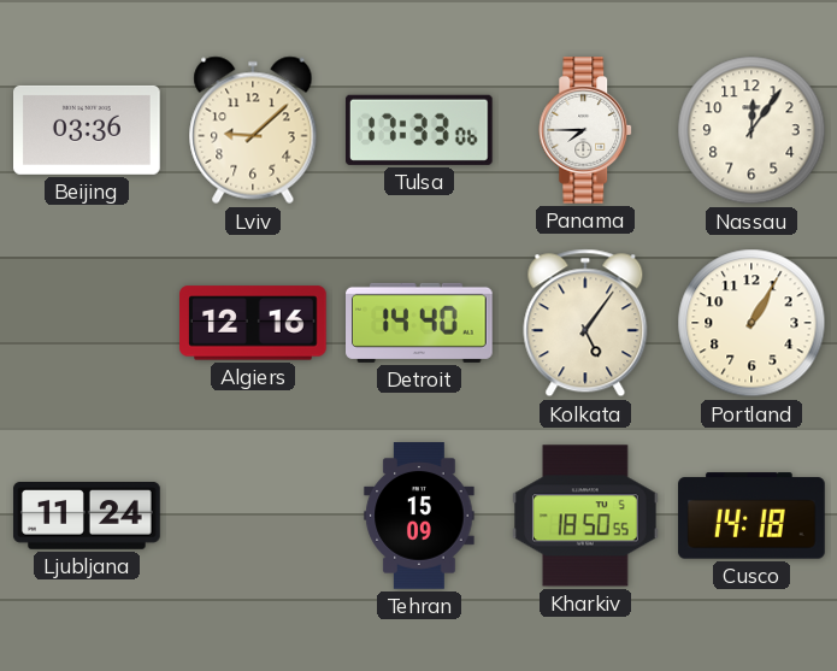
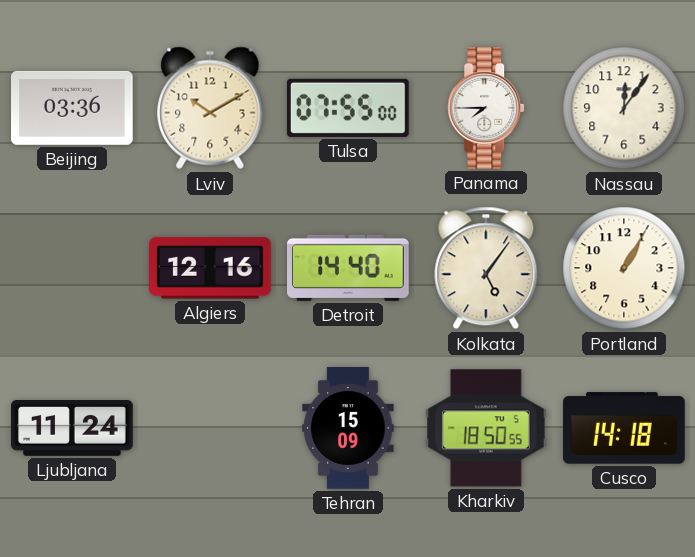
Lviv: 9:08 -> 10:10 (210, 108)
Tulsa: 17:33 -> 07:55 (348, 108)
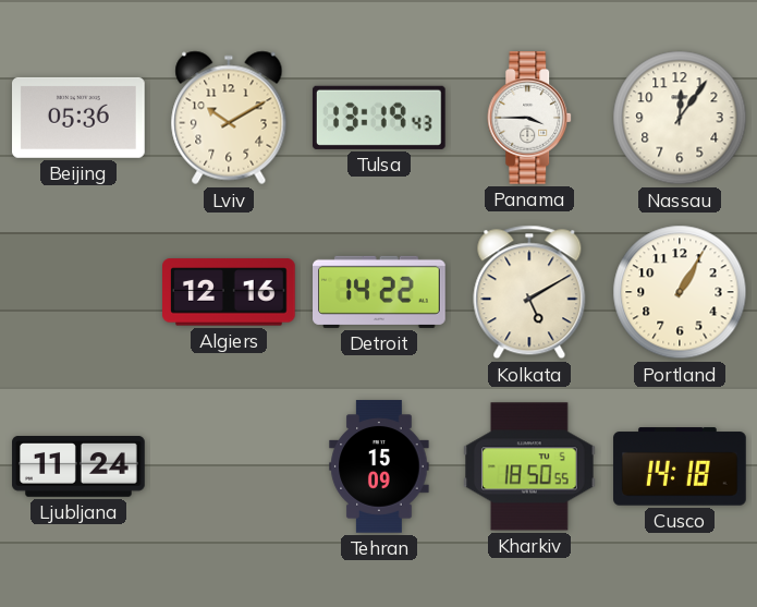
Beijing: 03:36 -> 05:36 (80, 118)
Tulsa: 07:55 -> 13:19 (379, 118)
Panama: 7:45 -> 3:45 (530, 118)
Detroit: 14:40 -> 14:22 (380, 292)
Kolkata: 5:06 -> 5:10 (529, 292)
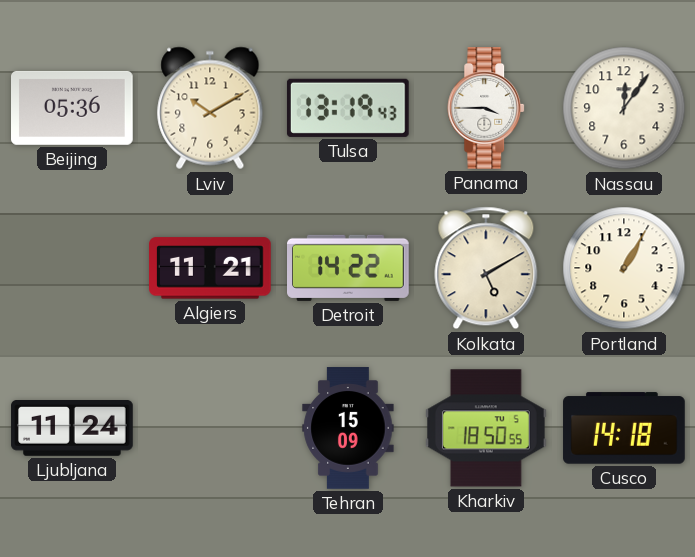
Algiers: 12:16 -> 11:21 (211, 268)
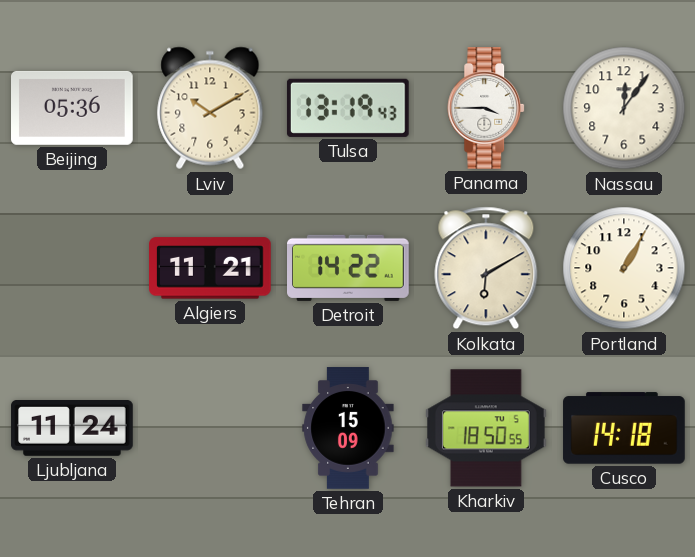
Kolkata: 5:10 -> 6:10 (486, 268)
